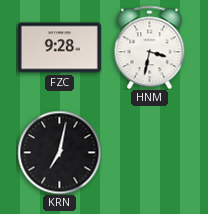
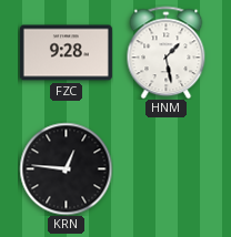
HNM: 3:32 -> 1:28 (167, 52)
KRN: 7:02 -> 12:46 (66, 168)
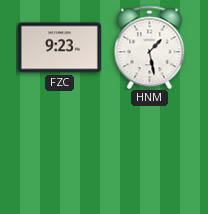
FZC: 9:28 -> 9:23 (59, 48)
KRN: 12:46 -> none (66, 168)
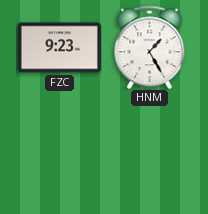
HNM: 1:28 -> 1:25 (150, 47)
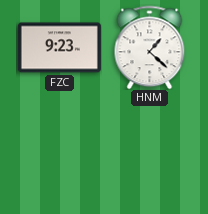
HNM: 1:25 -> 1:22 (150, 47)
